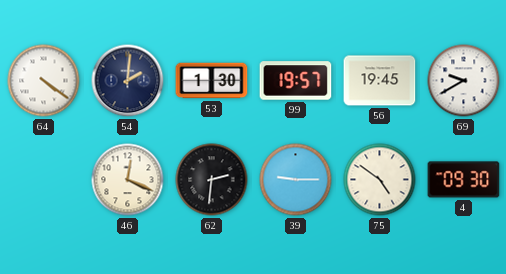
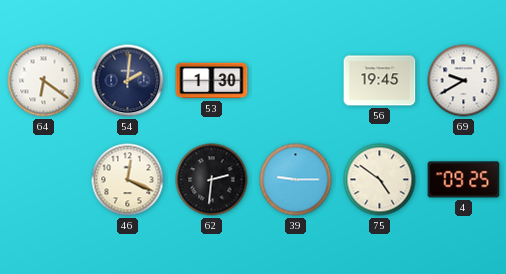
64: 4:21 -> 6:21 (44, 81)
99: 19:57 -> none (296, 81)
4: 09:30 -> 09:25 (464, 180)
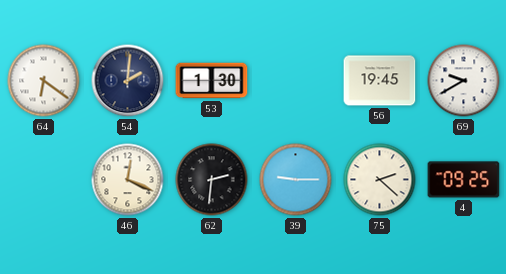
75: 4:51 -> 2:22 (380, 180)
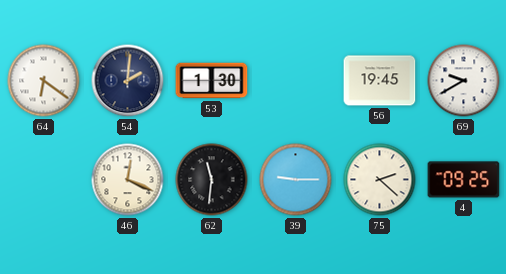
62: 2:31 -> 11:31 (212, 180)
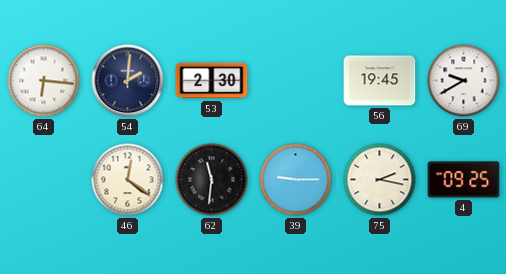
64: 6:21 -> 6:16 (44, 81)
53: 1:30 -> 2:30 (212, 81)
46: 12:19 -> 12:21 (128, 180)
75: 2:22 -> 2:17 (380, 180)
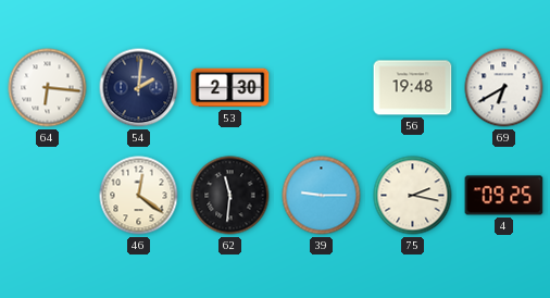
56: 19:45 -> 19:48 (413, 88)
69: 9:40 -> 6:40 (504, 88)
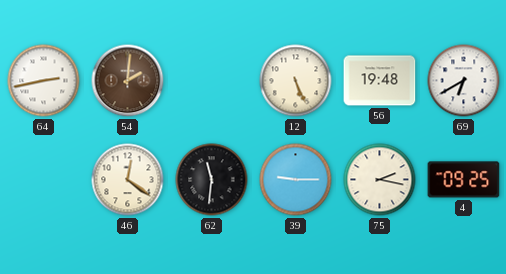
64: 6:16 -> 2:43 (44, 81)
54 dial: navy -> brown (128, 81)
53: 2:30 -> none (230, 88)
12: none -> 5:26 (296, 81)
